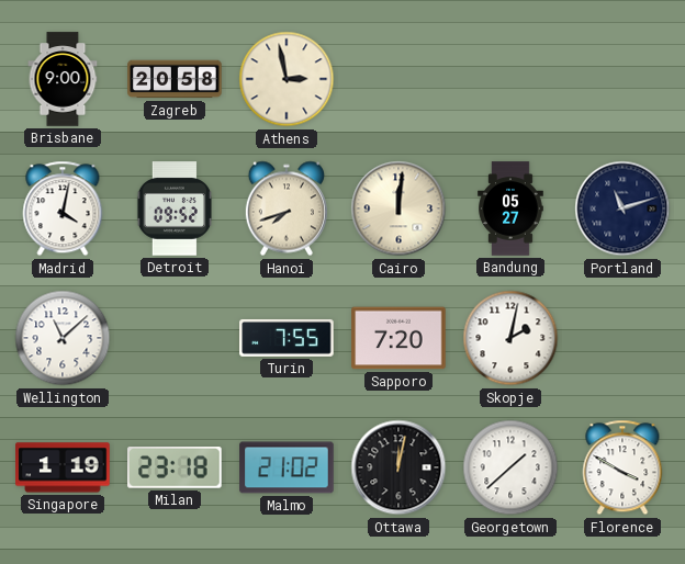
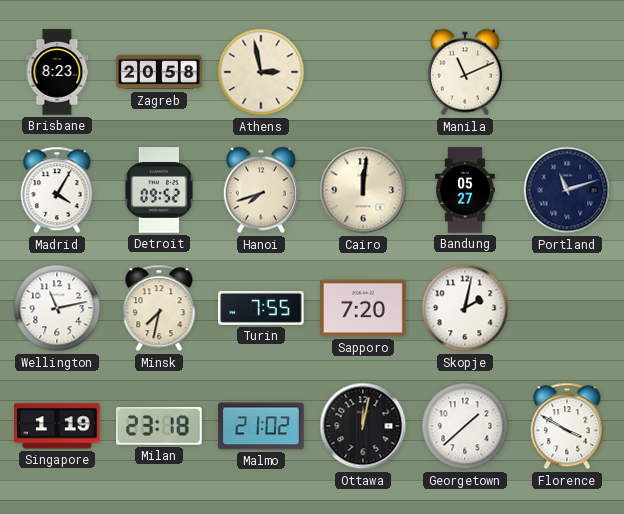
Brisbane: 9:00 -> 8:23 (57, 72)
Manila: none -> 11:11 (465, 72)
Madrid: 4:02 -> 4:05 (57, 190)
Wellington: 11:08 -> 11:13 (57, 308)
Minsk: none -> 7:32 (159, 308)
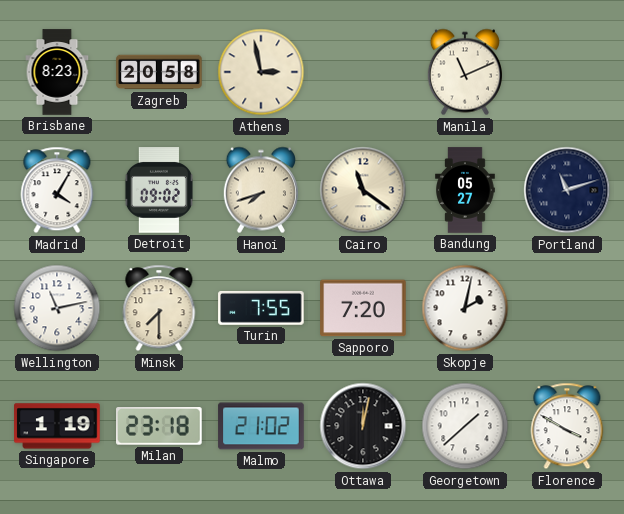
Detroit: 09:52 -> 09:02 (159, 190)
Cairo: 12:01 -> 11:21 (363, 190)
Minsk: 7:32 -> 7:30 (159, 308)
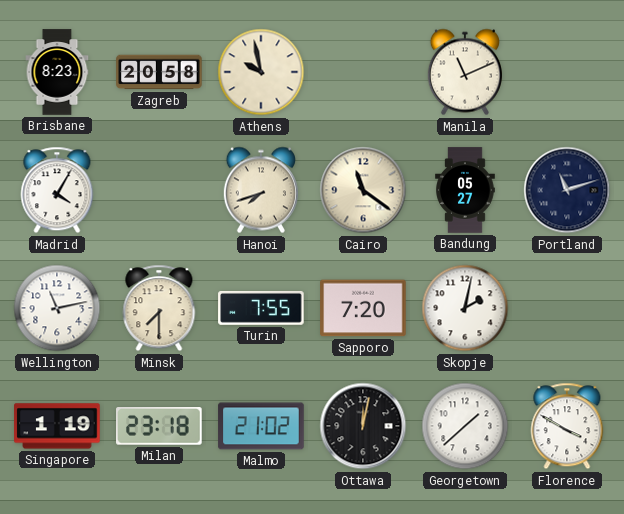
Athens: 2:58 -> 9:58 (261, 72)
Detroit: 09:02 -> none (159, 190)
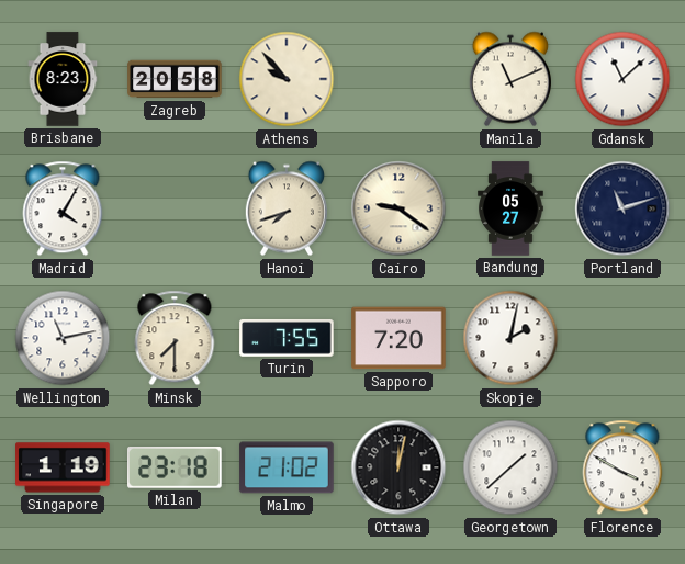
Athens: 9:58 -> 9:53 (287, 79)
Gdansk: none -> 11:08 (622, 79)
Cairo: 11:21 -> 9:21 (398, 208)
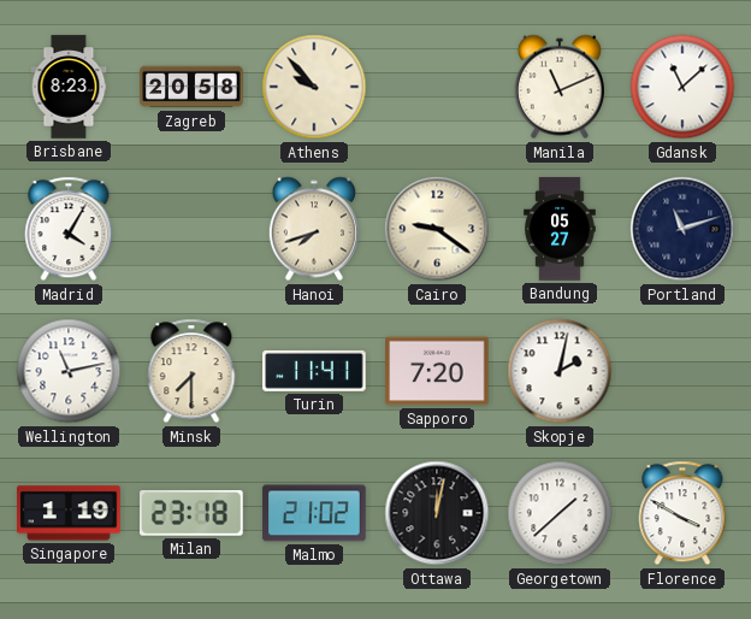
Turin: 7:55 -> 11:41 (314, 371)
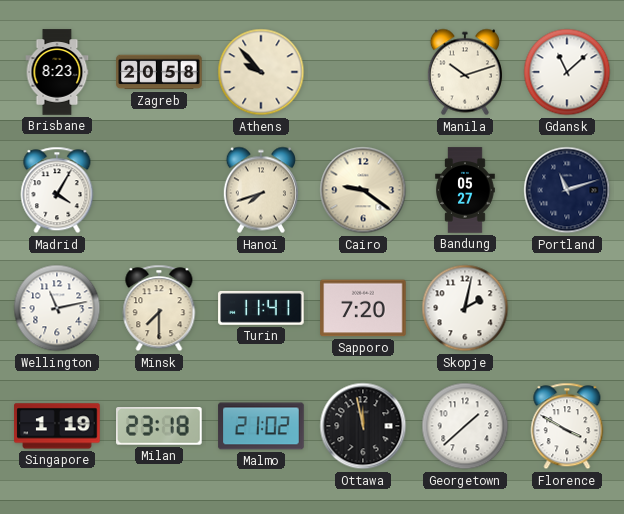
Manila: 11:11 -> 10:12 (465, 72)
Ottawa: 12:02 -> 11:58 (363, 426)
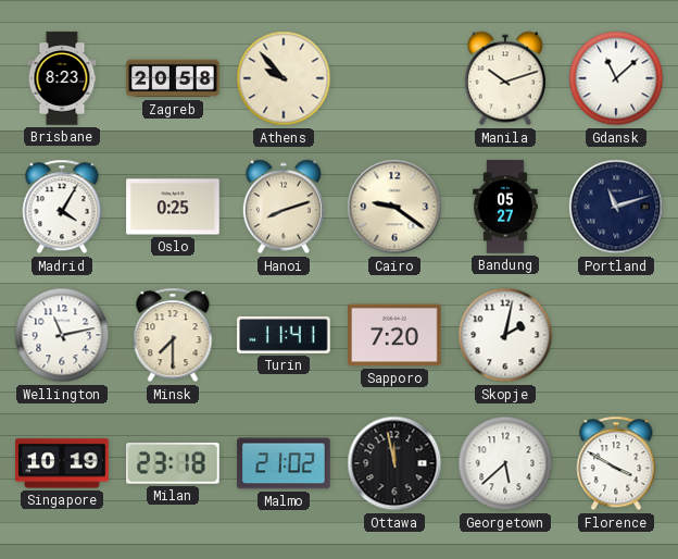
Oslo: none -> 0:25 (173, 207)
Hanoi: 7:42 -> 8:12 (284, 207)
Singapore: 1:19 -> 10:19 (62, 463)
Georgetown: 1:38 -> 5:38 (505, 463)
